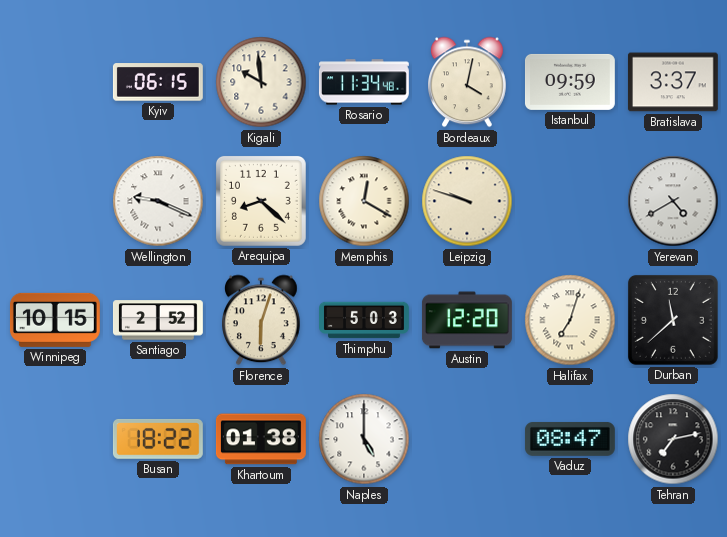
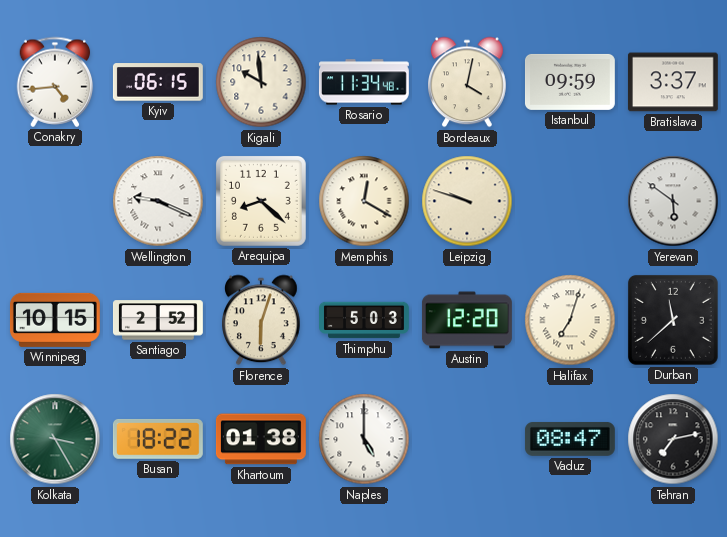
Conakry: none -> 4:44 (55, 82)
Yerevan: 4:40 -> 5:51 (673, 201)
Kolkata: none -> 3:25 (55, 439)
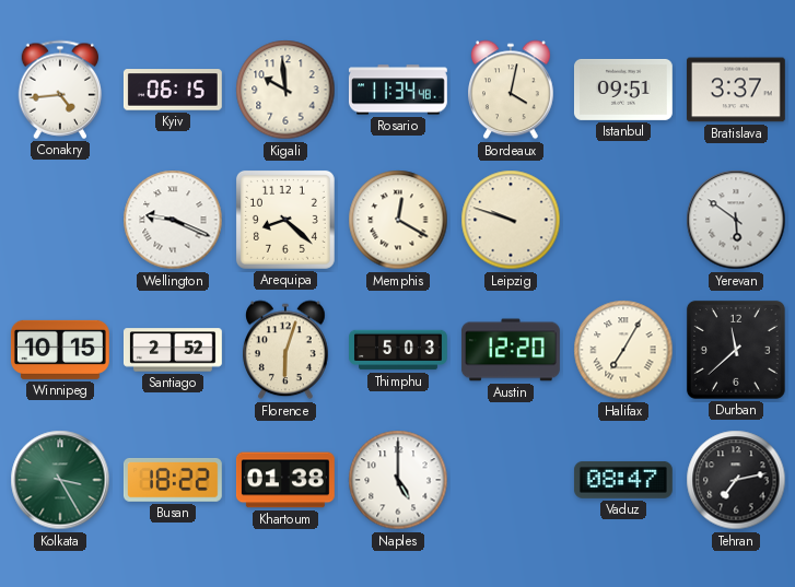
Istanbul: 09:59 -> 09:51 (623, 90)
Halifax: 7:03 -> 7:05 (623, 350)
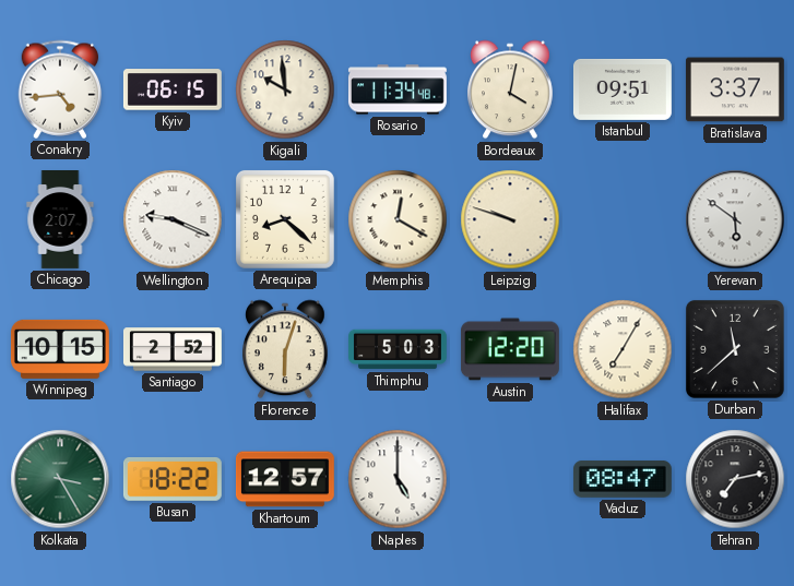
Chicago: none -> 2:07 (60, 220)
Khartoum: 01:38 -> 12:57 (285, 479)
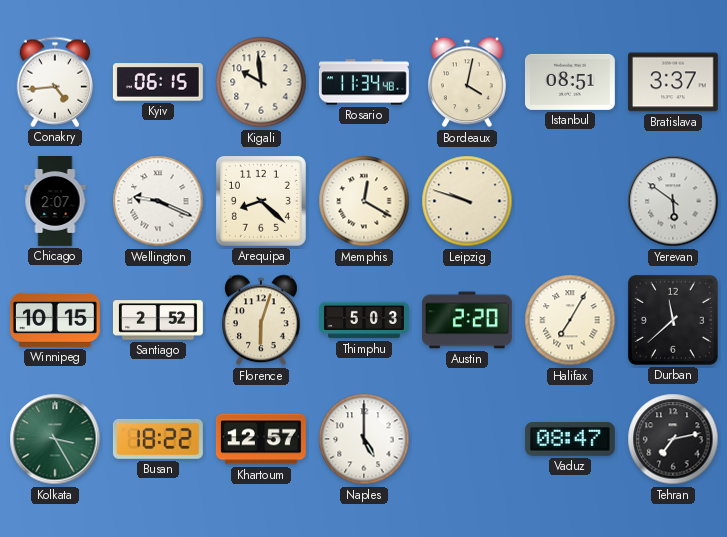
Istanbul: 09:51 -> 08:51 (570, 82)
Austin: 12:20 -> 2:20 (467, 320)
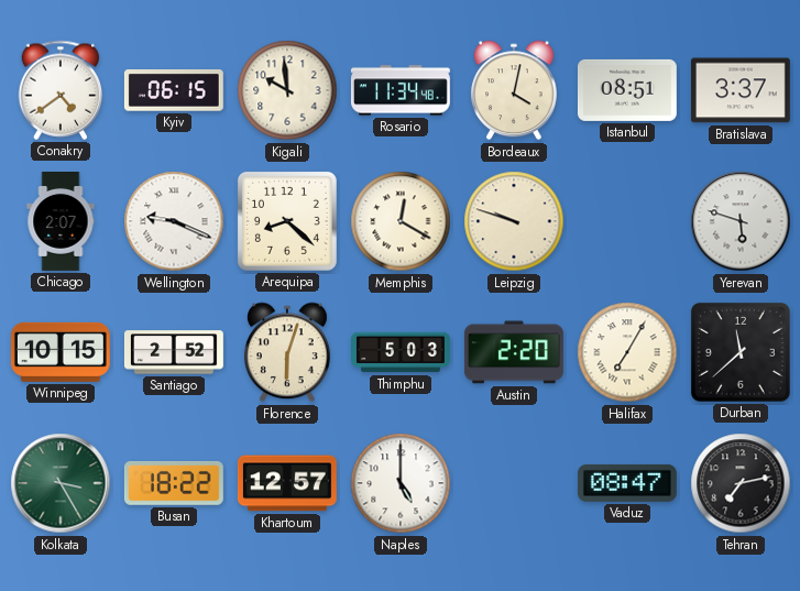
Conakry: 4:44 -> 4:39 (61, 90)
Yerevan: 5:51 -> 5:48 (741, 221)
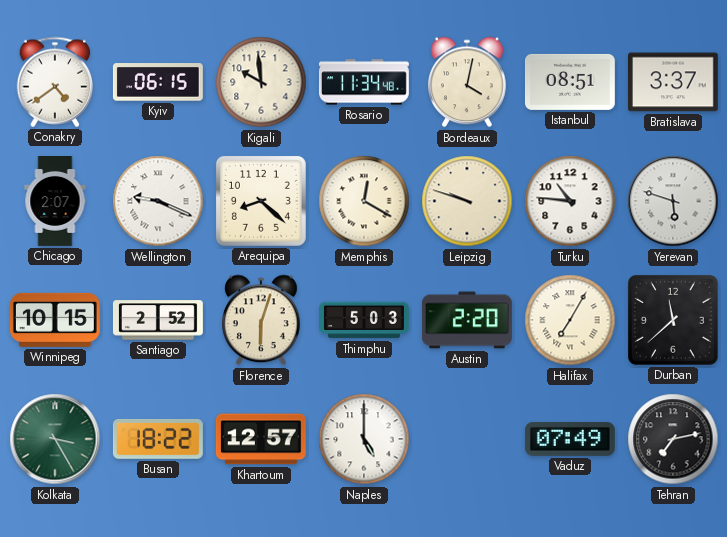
Turku: none -> 10:46 (570, 201)
Vaduz: 08:47 -> 07:49 (570, 439)
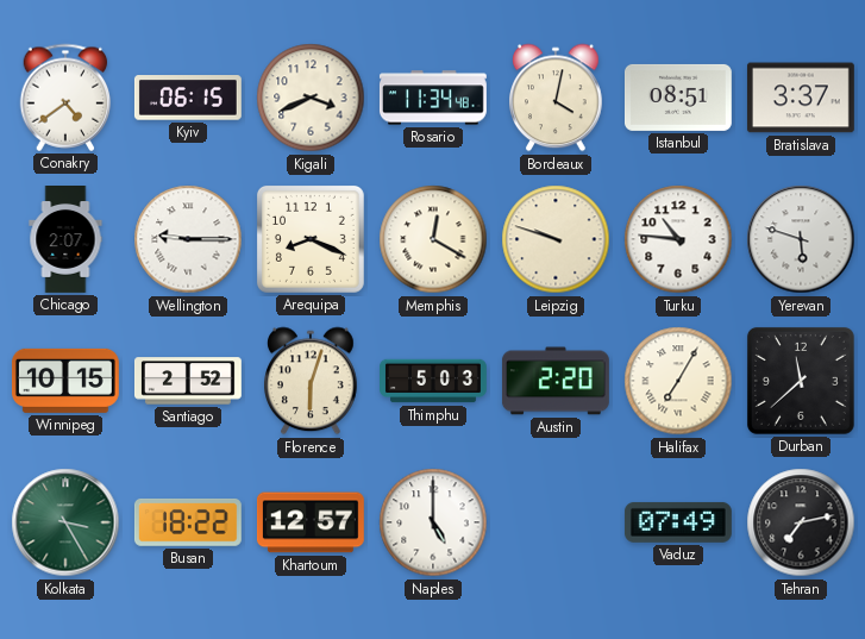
Kigali: 9:59 -> 3:41 (311, 98)
Wellington: 9:19 -> 9:15 (188, 239)
Arequipa: 8:22 -> 8:19 (311, 239)
